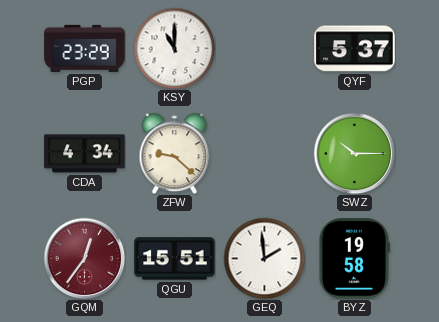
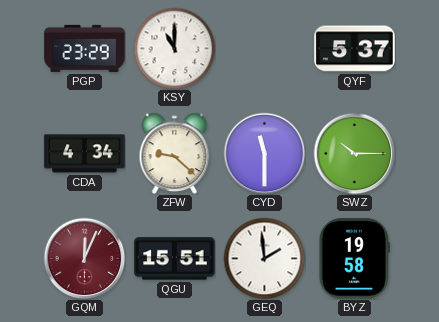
CYD: none -> 11:30 (264, 153)
GQM: 12:36 -> 12:04 (84, 258)
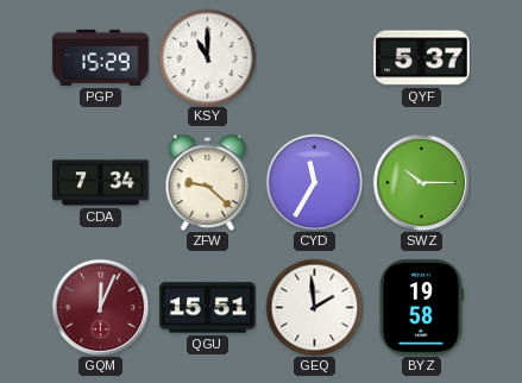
PGP: 23:29 -> 15:29 (101, 57)
CDA: 4:34 -> 7:34 (101, 183)
CYD: 11:30 -> 11:35 (314, 182)
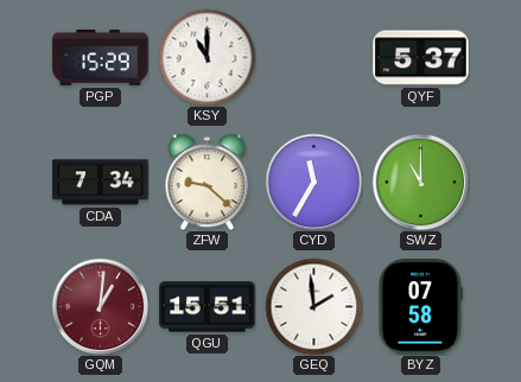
SWZ: 10:15 -> 11:00 (420, 182)
GQM: 12:04 -> 1:01 (100, 306)
BYZ: 19:58 -> 07:58 (420, 307)
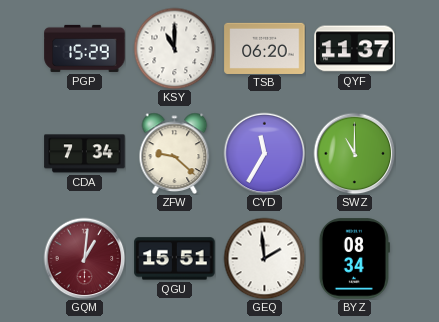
TSB: none -> 06:20 (265, 48)
QYF: 5:37 -> 11:37 (355, 49)
BYZ: 07:58 -> 08:34 (354, 259)
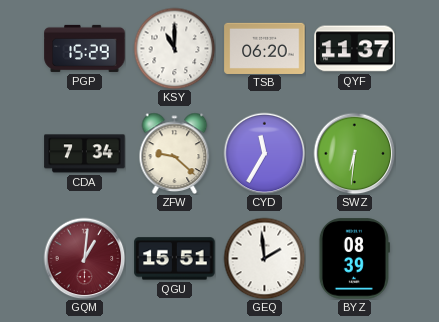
SWZ: 11:00 -> 6:31 (354, 153)
BYZ: 08:34 -> 08:39 (354, 259)
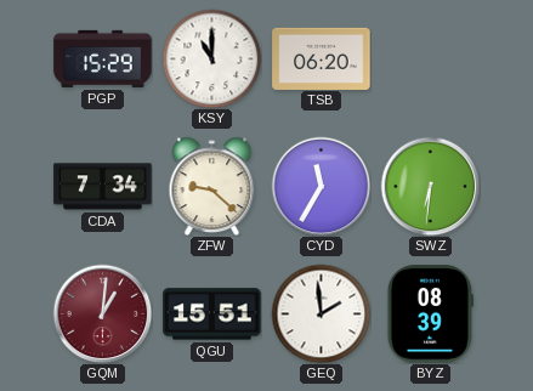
QYF: 11:37 -> none (355, 49)
